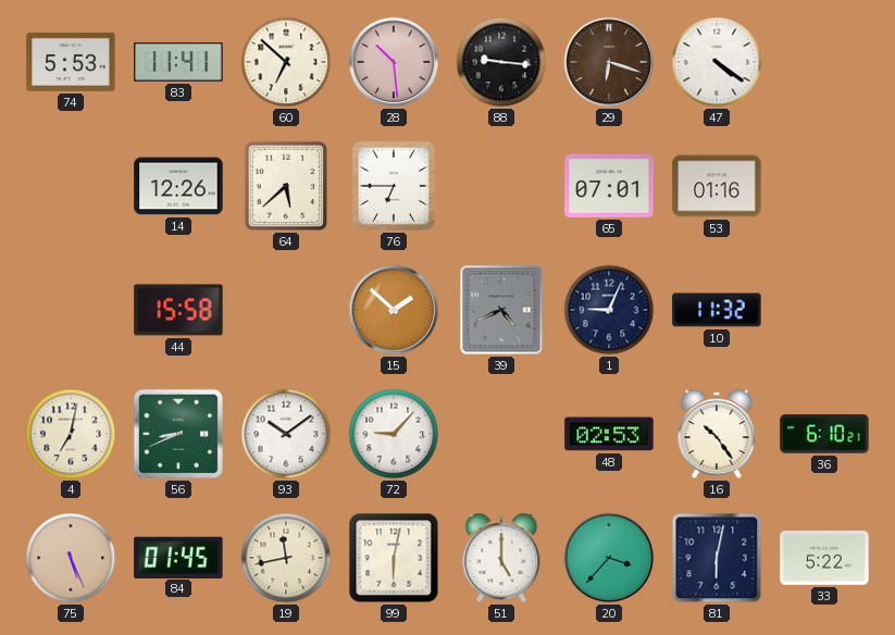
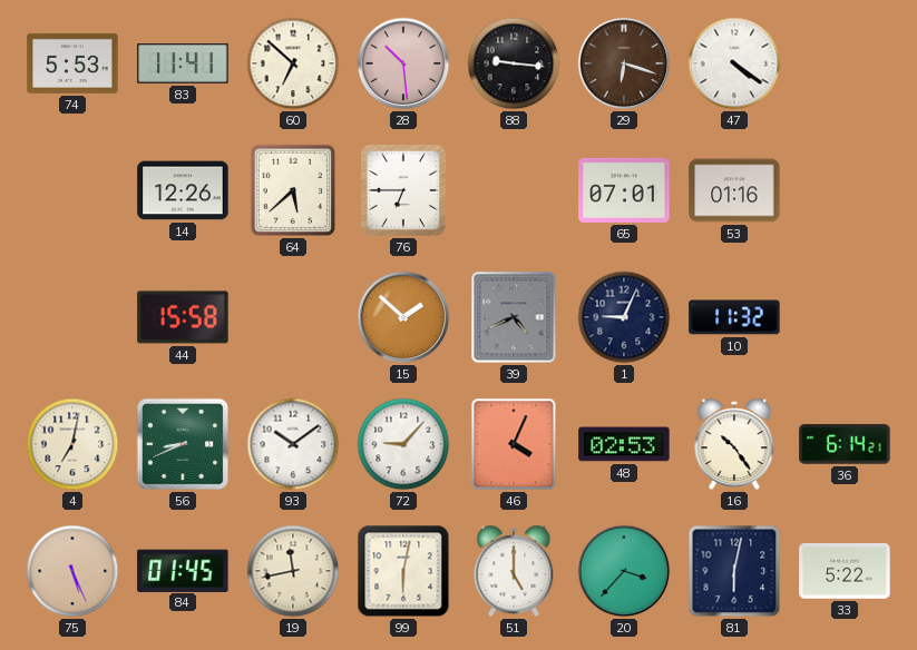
46: none -> 4:04 (514, 444)
36: 6:10 -> 6:14 (845, 444)
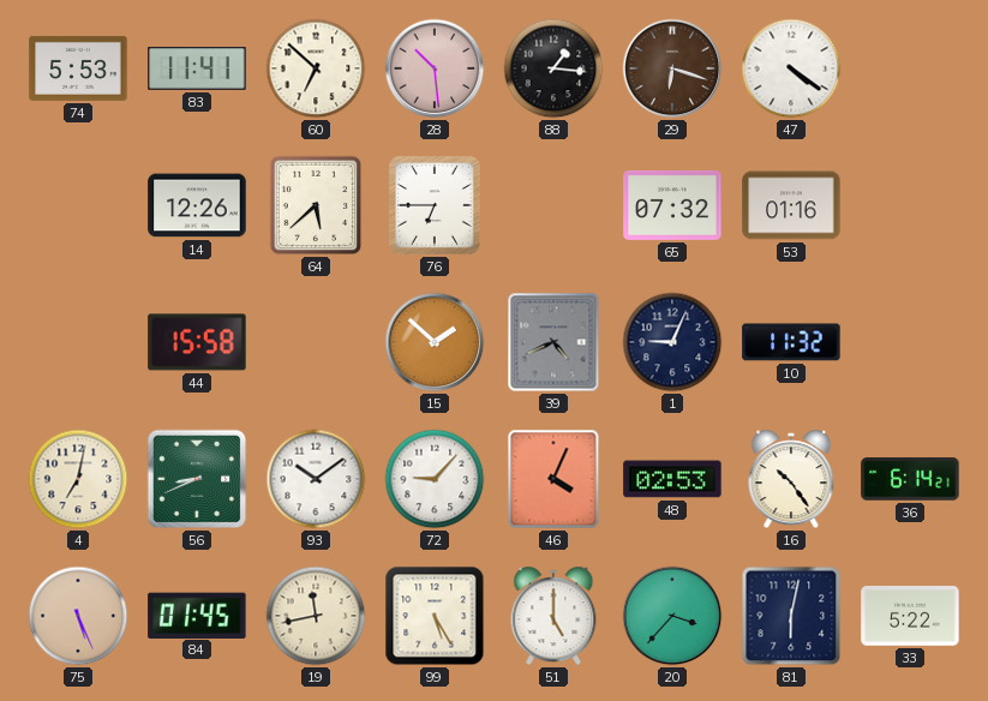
88: 9:16 -> 1:16 (553, 68)
65: 07:01 -> 07:32 (672, 205)
99: 6:02 -> 5:25 (435, 616)
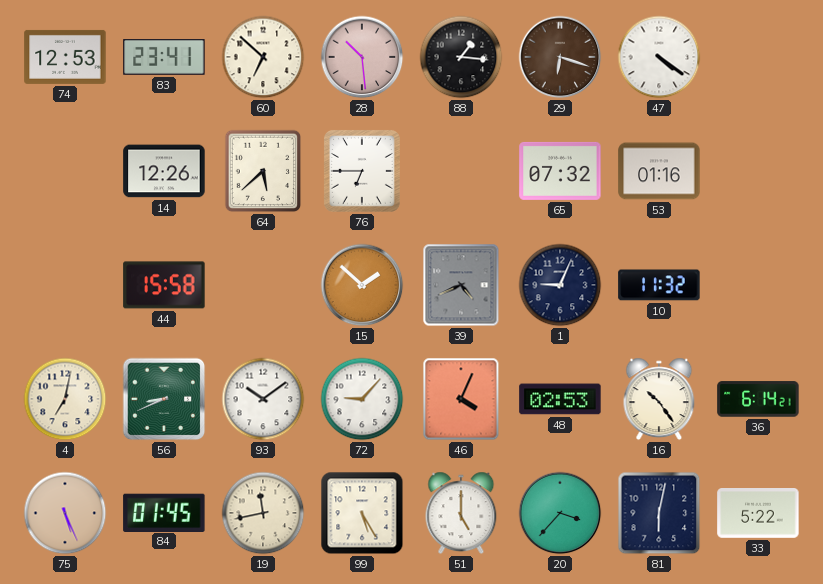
74: 5:53 -> 12:53 (65, 57)
83: 11:41 -> 23:41 (164, 58)
